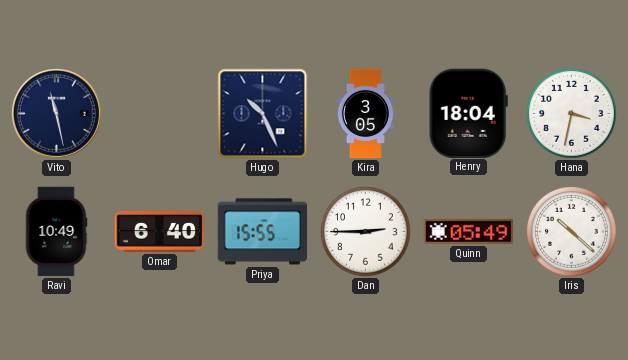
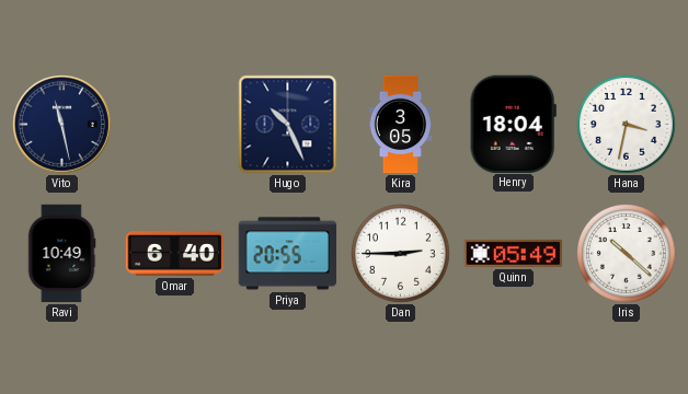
Priya: 15:55 -> 20:55 (288, 254)
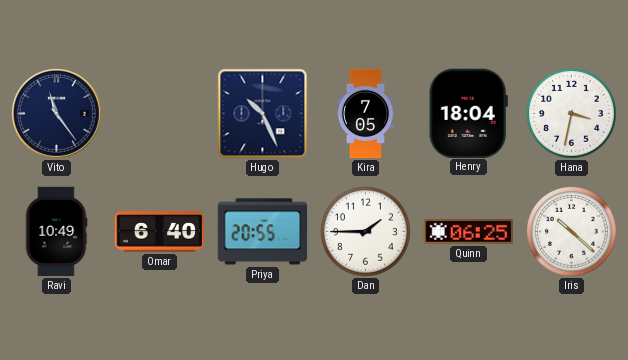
Vito: 11:28 -> 11:24 (57, 114)
Kira: 3:05 -> 7:05 (365, 114)
Dan: 2:45 -> 1:45 (366, 232)
Quinn: 05:49 -> 06:25 (469, 231)
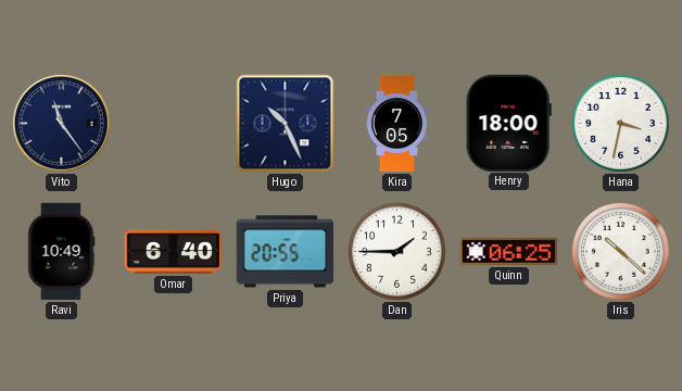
Henry: 18:04 -> 18:00 (508, 123)
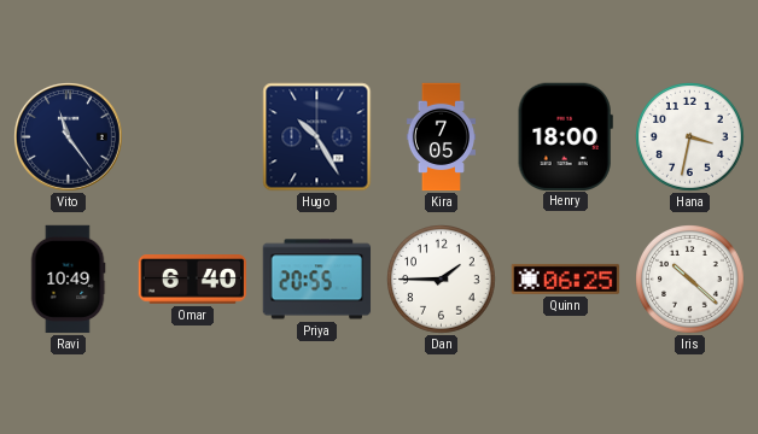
Hugo: 10:26 -> 10:25 (317, 137)
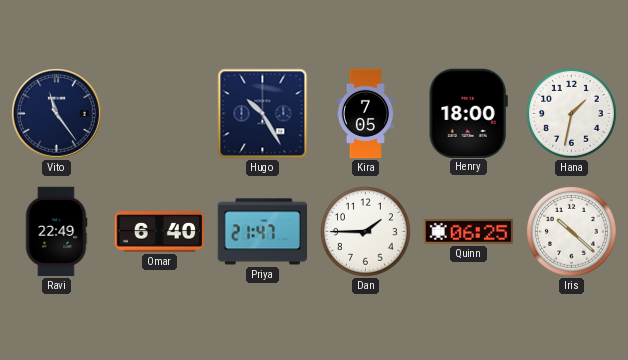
Hana: 3:32 -> 1:32 (572, 114)
Ravi: 10:49 -> 22:49 (56, 232)
Priya: 20:55 -> 21:47 (263, 232)
